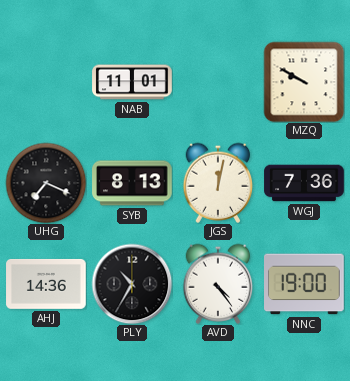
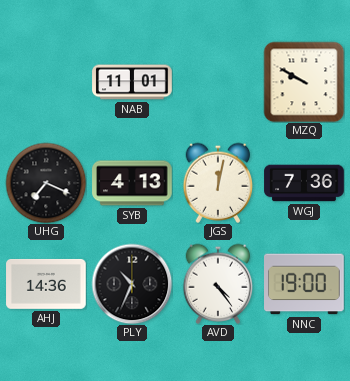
SYB: 8:13 -> 4:13 (132, 183)
PLY: 10:35 -> 10:34 (132, 284)
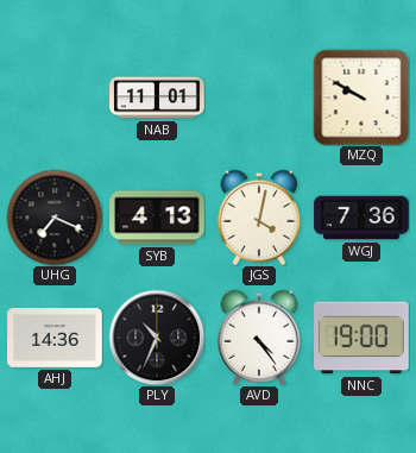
JGS: 12:02 -> 4:02 (259, 218)
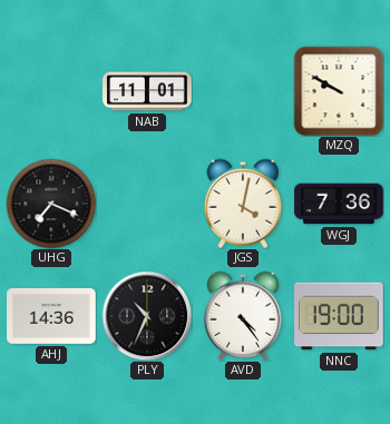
SYB: 4:13 -> none (157, 218)
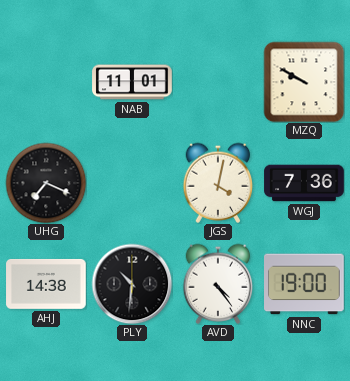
AHJ: 14:36 -> 14:38 (46, 284)
PLY: 10:34 -> 10:31 (132, 284)
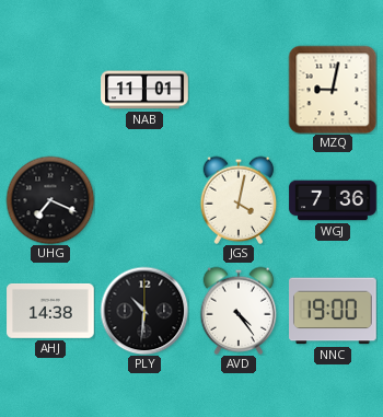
MZQ: 9:50 -> 9:02 (333, 90)
